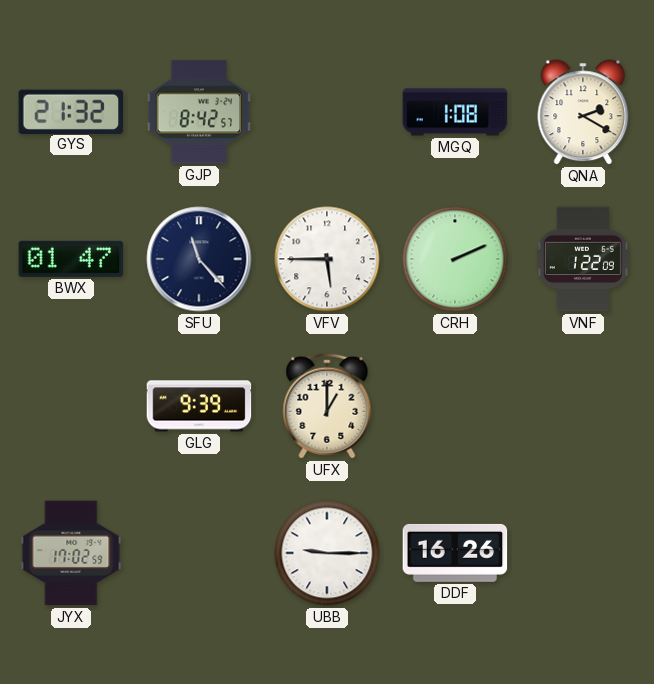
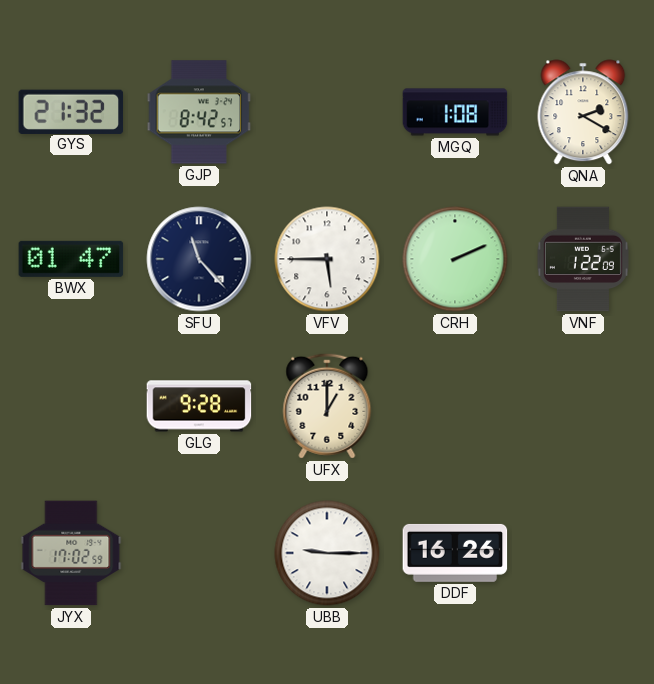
GLG: 9:39 -> 9:28 (199, 406)
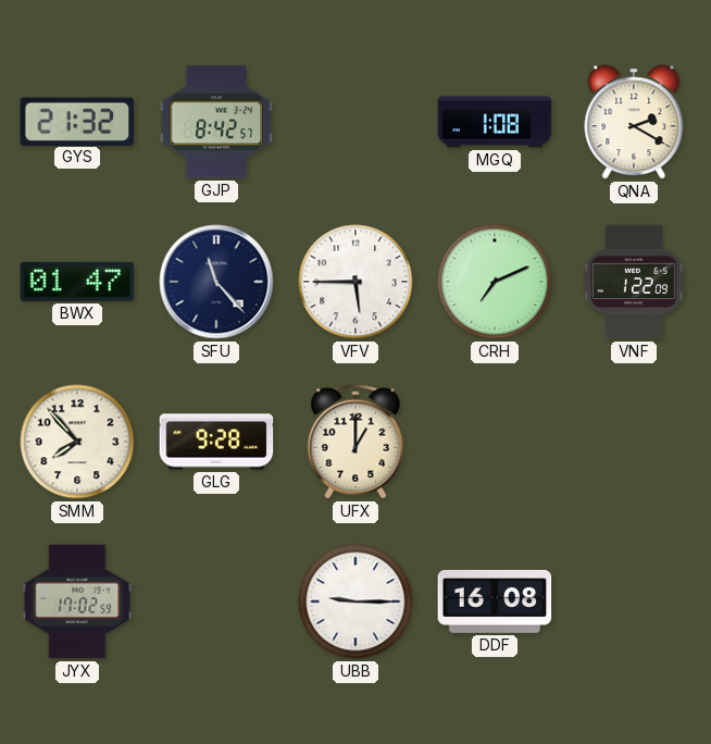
CRH: 2:11 -> 7:11 (495, 282)
SMM: none -> 7:53 (77, 442)
DDF: 16:26 -> 16:08 (495, 602)
